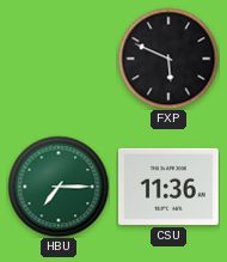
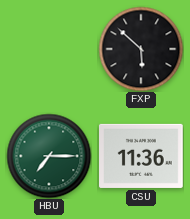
FXP: 5:49 -> 5:52 (141, 49)
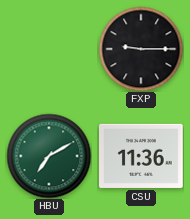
FXP: 5:52 -> 9:15 (141, 49)
HBU: 7:15 -> 7:10 (49, 156)
